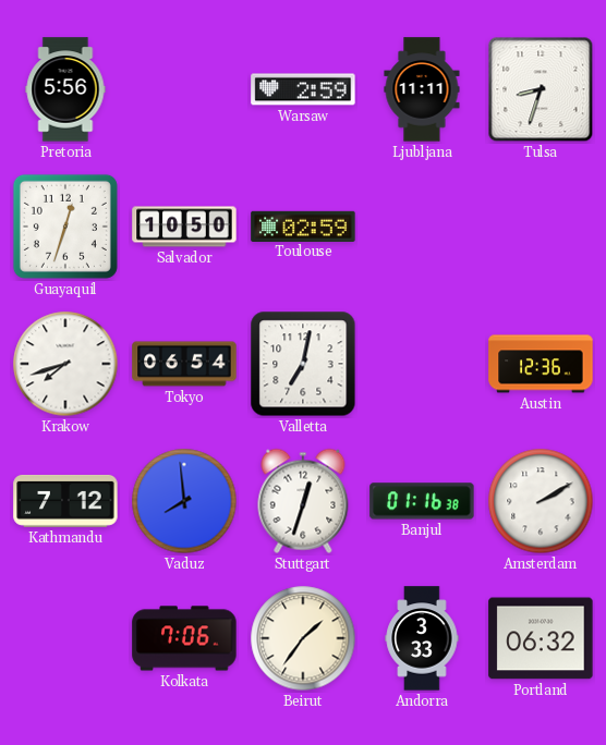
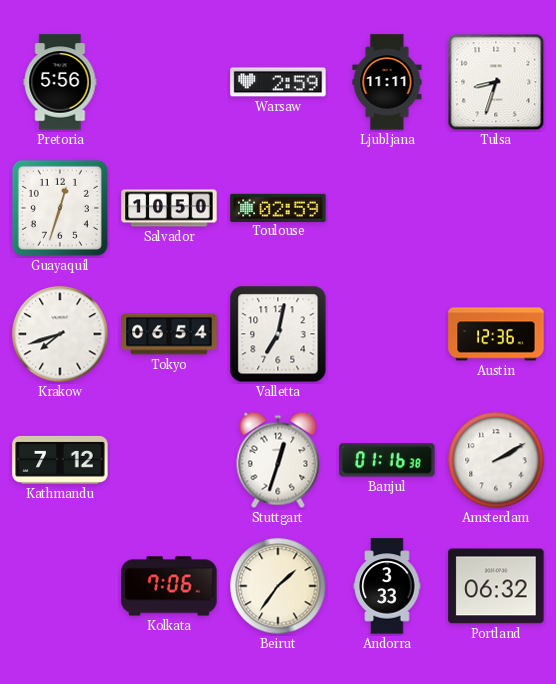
Vaduz: 7:59 -> none (184, 501)
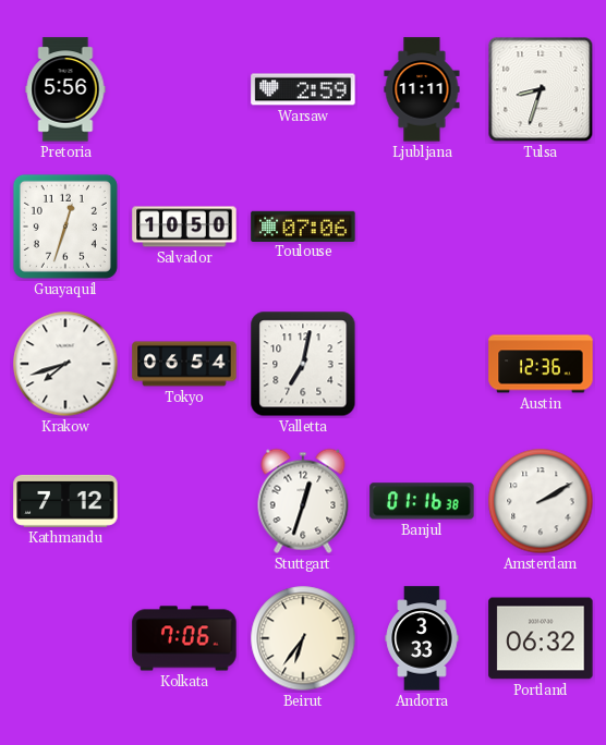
Toulouse: 02:59 -> 07:06 (303, 225)
Beirut: 1:36 -> 6:36 (303, 638)
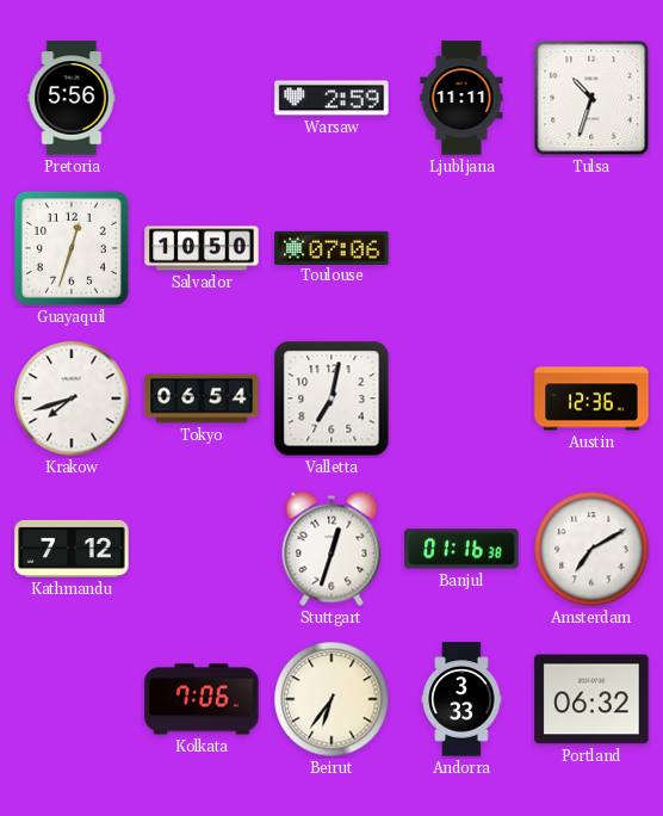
Tulsa: 8:33 -> 10:33 (591, 98)
Amsterdam: 2:10 -> 7:10 (591, 549)
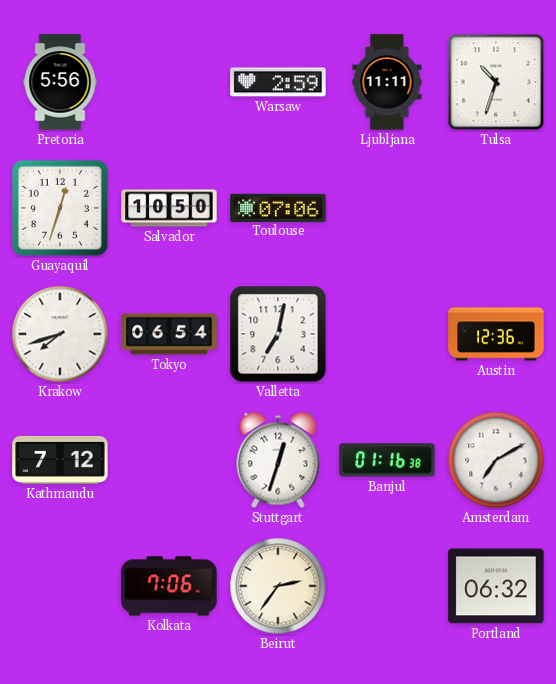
Beirut: 6:36 -> 2:36 (278, 586)
Andorra: 3:33 -> none (461, 699)
